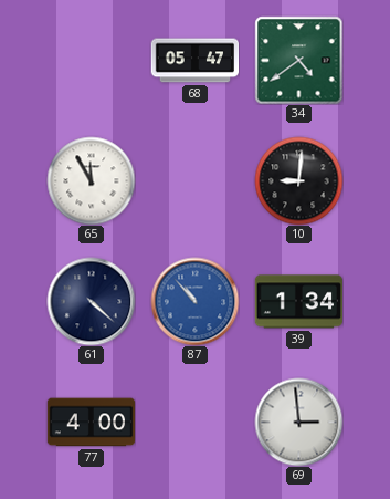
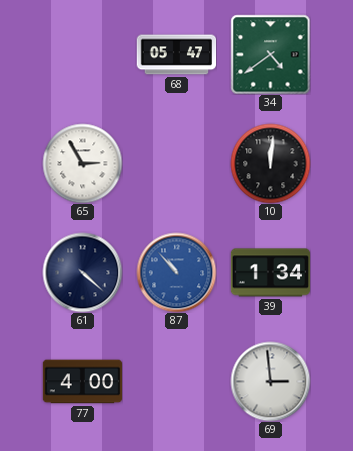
65: 11:55 -> 2:55 (82, 163)
10: 9:01 -> 12:01 (270, 163)
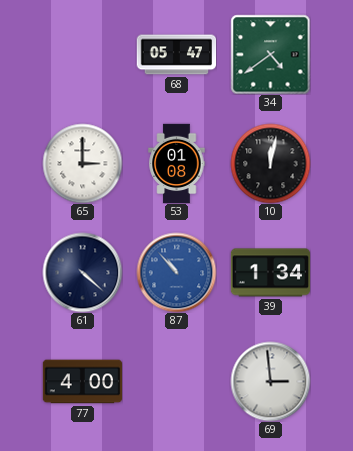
65: 2:55 -> 3:00 (82, 163)
53: none -> 01:08 (177, 163)
10: 12:01 -> 12:02 (270, 163)
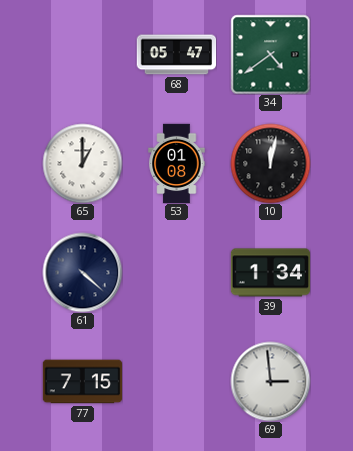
65: 3:00 -> 1:00 (82, 163)
87: 10:53 -> none (176, 272)
77: 4:00 -> 7:15 (82, 382)
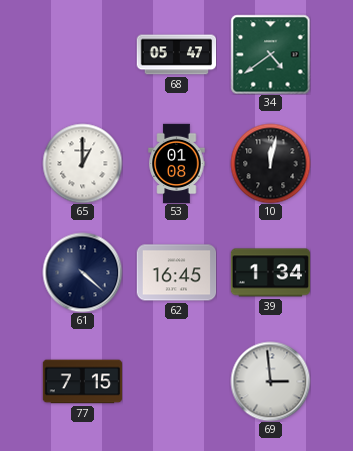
62: none -> 16:45 (176, 273)
